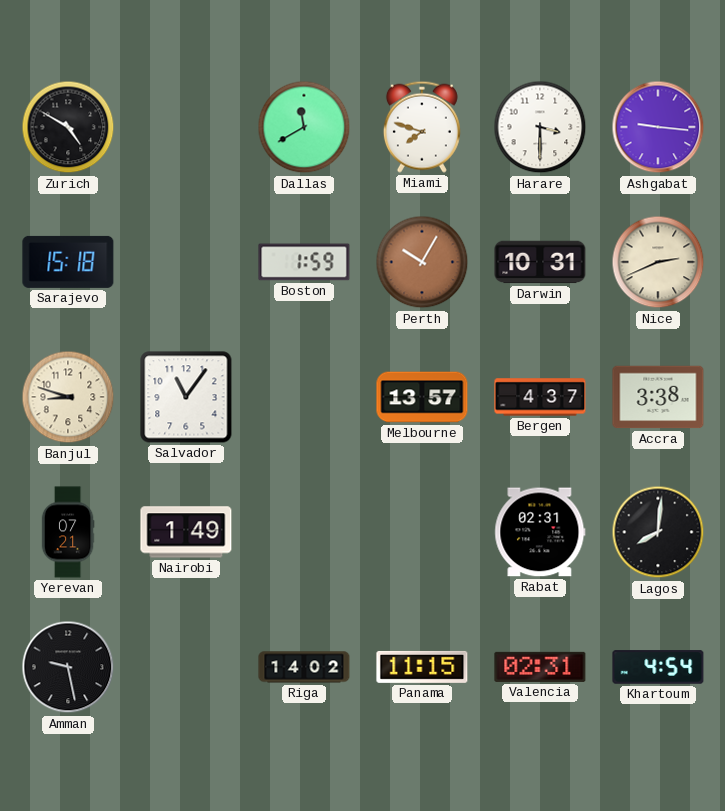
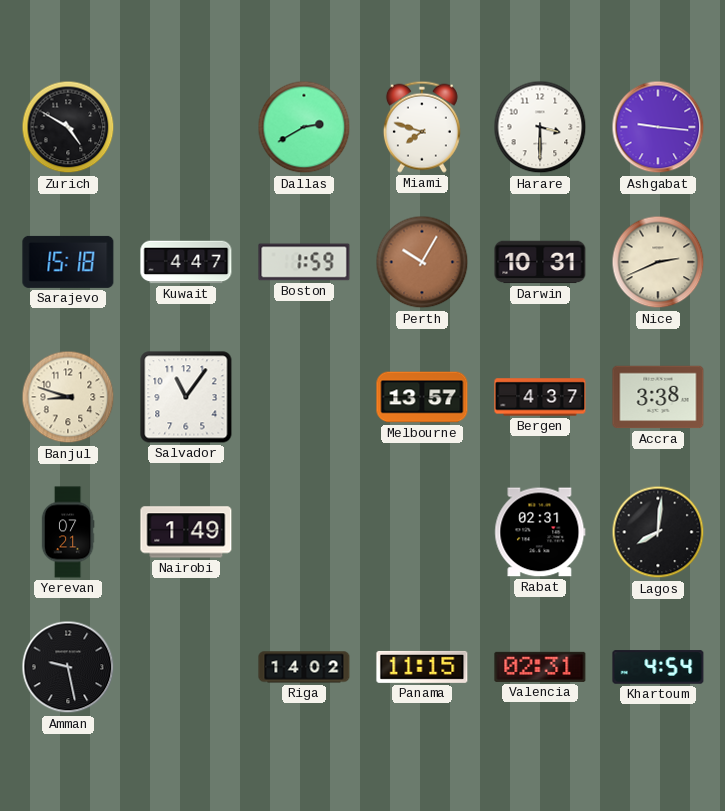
Dallas: 11:40 -> 2:40 (304, 127)
Kuwait: none -> 4:47 (186, 262)
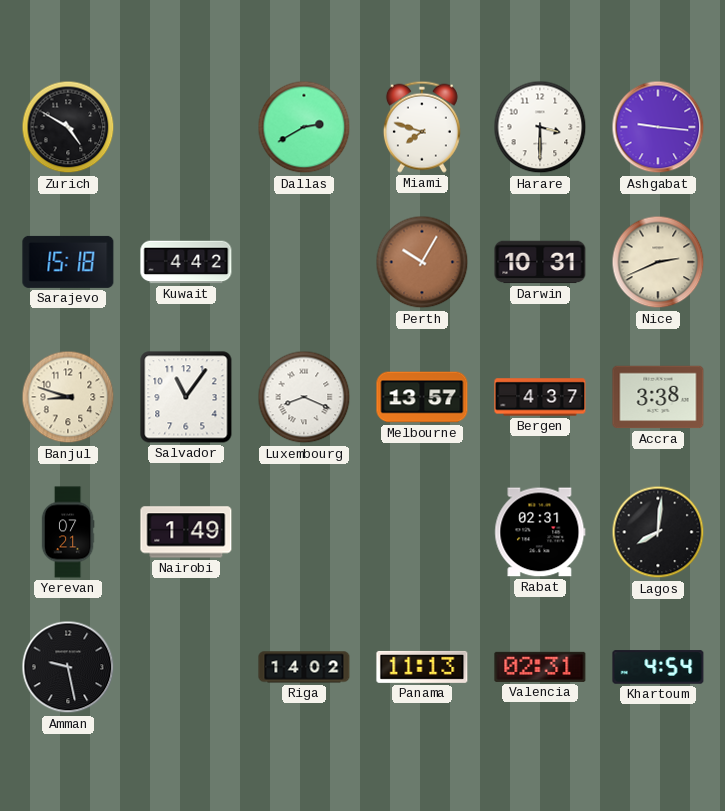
Kuwait: 4:47 -> 4:42 (186, 262)
Boston: 1:59 -> none (304, 262)
Luxembourg: none -> 8:19 (304, 397)
Panama: 11:15 -> 11:13 (422, 667)
